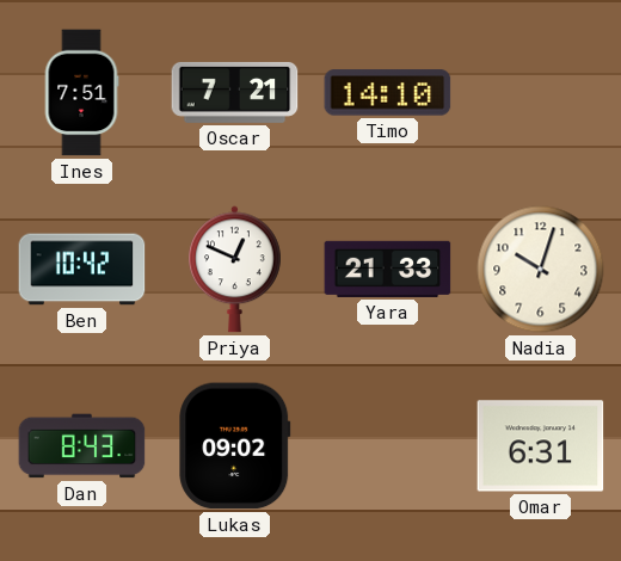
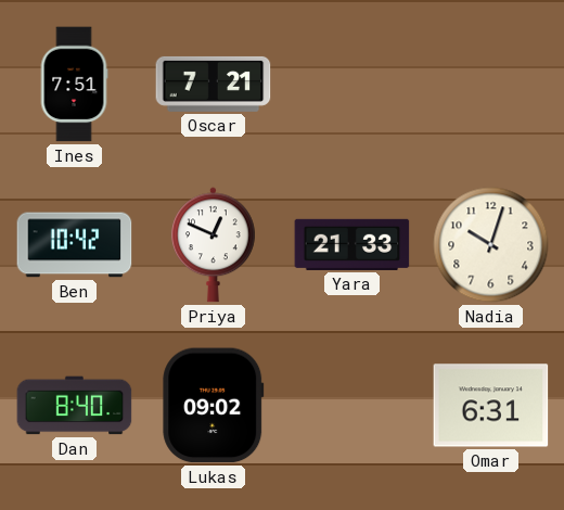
Timo: 14:10 -> none (388, 93)
Dan: 8:43 -> 8:40 (75, 406)
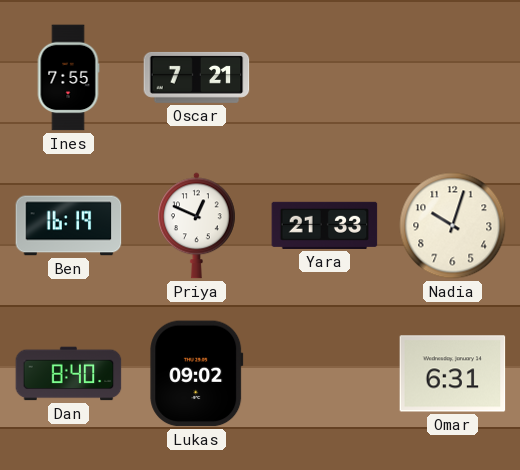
Ines: 7:51 -> 7:55 (68, 78)
Ben: 10:42 -> 16:19 (69, 226)
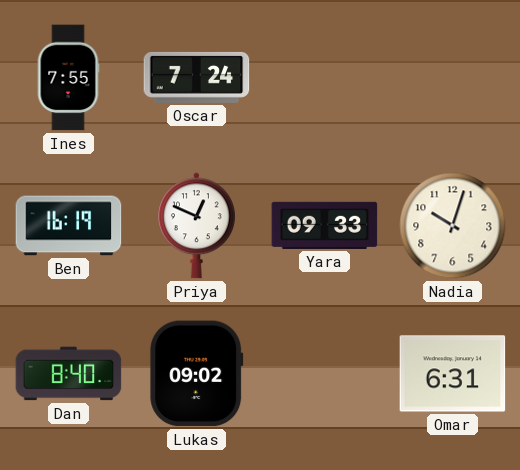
Oscar: 7:21 -> 7:24 (197, 77)
Yara: 21:33 -> 09:33 (325, 225)
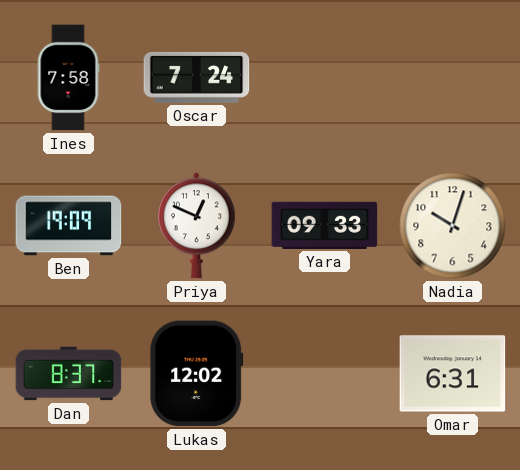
Ines: 7:55 -> 7:58 (68, 78)
Ben: 16:19 -> 19:09 (69, 226)
Dan: 8:40 -> 8:37 (69, 374)
Lukas: 09:02 -> 12:02 (197, 374)
